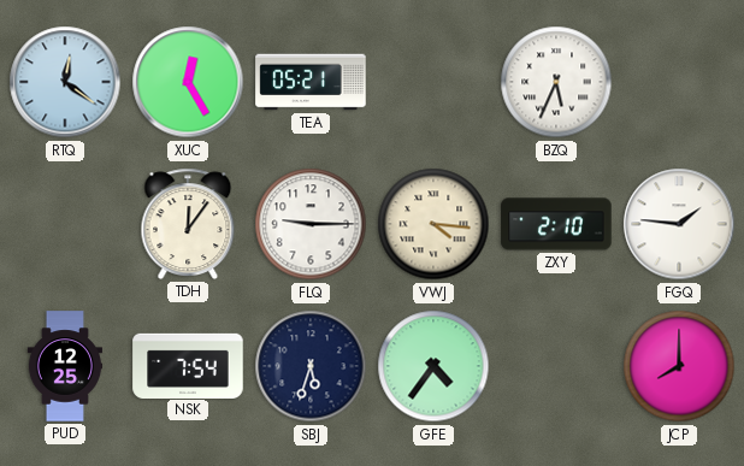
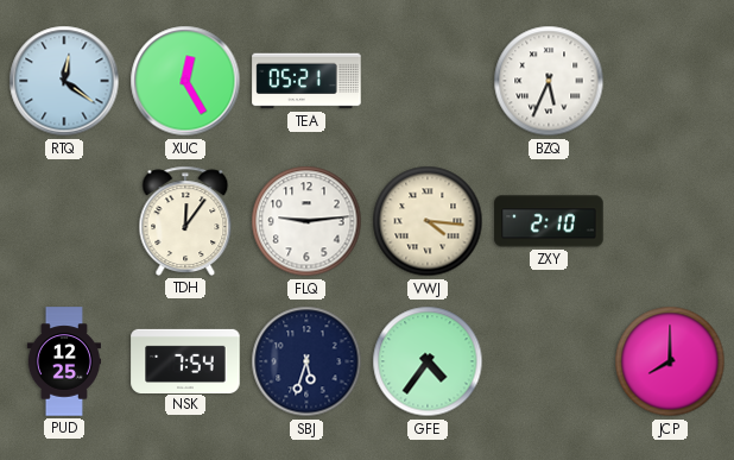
FLQ: 9:15 -> 9:14 (306, 221)
FGQ: 1:46 -> none (679, 224)
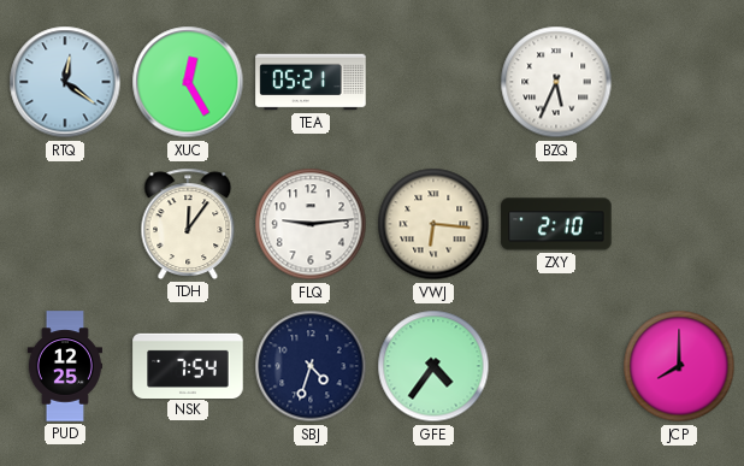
VWJ: 4:16 -> 6:16 (433, 224)
SBJ: 5:33 -> 4:33 (311, 366)
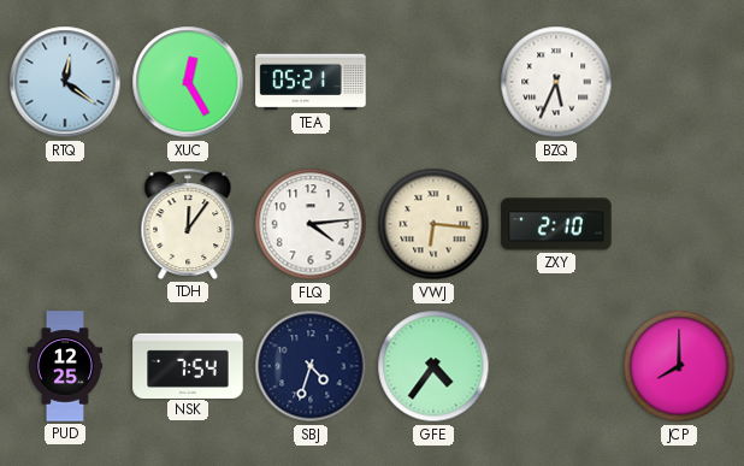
FLQ: 9:14 -> 4:14 (311, 224)
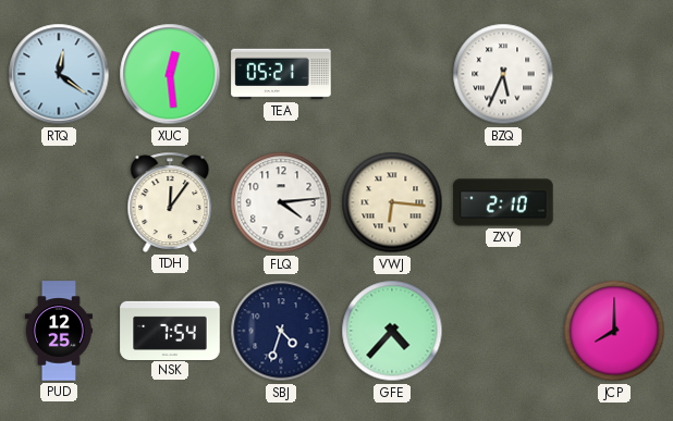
XUC: 12:25 -> 12:29 (170, 74)
GFE: 4:36 -> 4:37 (392, 331)
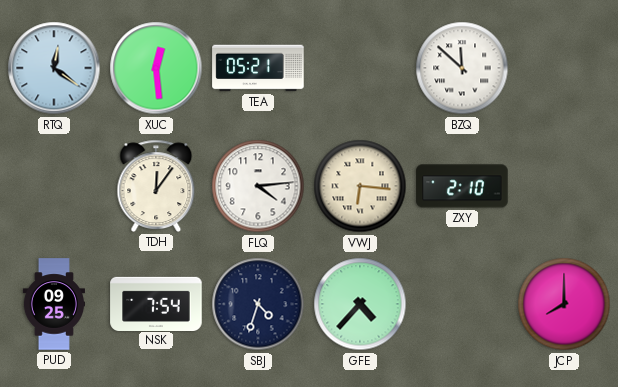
BZQ: 5:34 -> 11:52 (462, 68)
PUD: 12:25 -> 09:25 (53, 304)
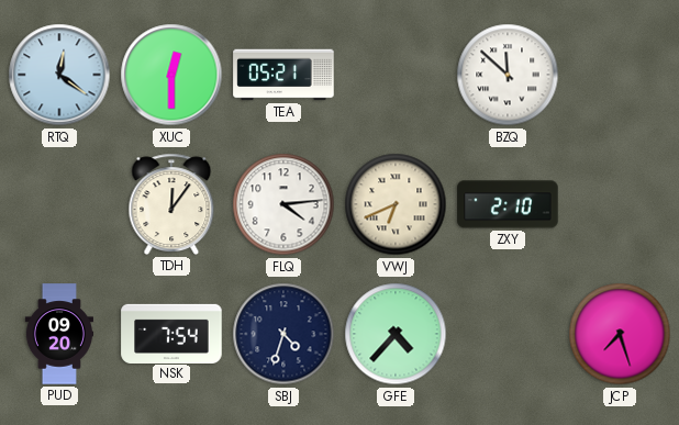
XUC: 12:29 -> 12:30 (171, 75)
VWJ: 6:16 -> 6:41 (396, 204)
PUD: 09:25 -> 09:20 (58, 334)
JCP: 8:00 -> 7:27 (620, 334)
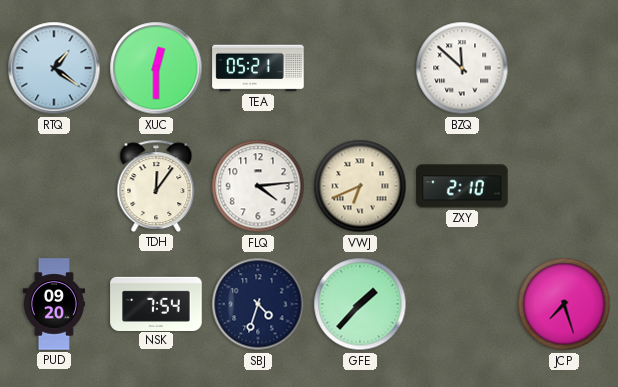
RTQ: 12:21 -> 1:21 (54, 68)
GFE: 4:37 -> 1:37 (360, 304)
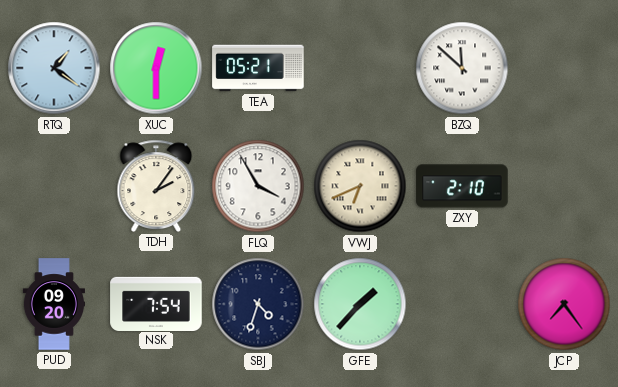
TDH: 12:06 -> 2:06 (156, 186)
FLQ: 4:14 -> 3:55 (258, 186)
JCP: 7:27 -> 7:24 (564, 304)
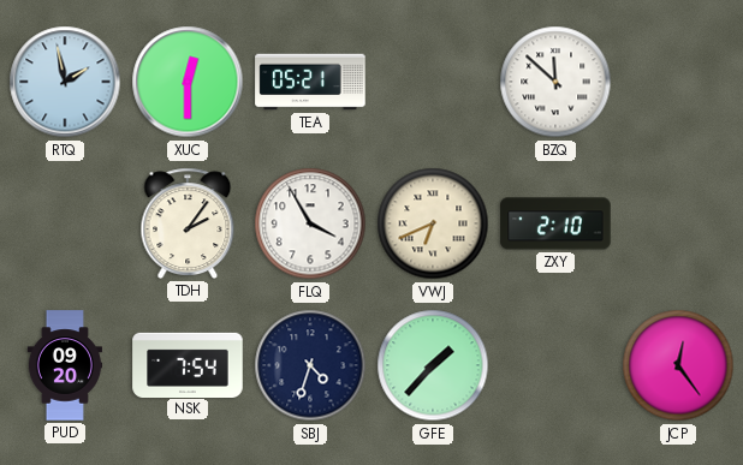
RTQ: 1:21 -> 1:58 (65, 82)
JCP: 7:24 -> 12:24 (678, 365)
